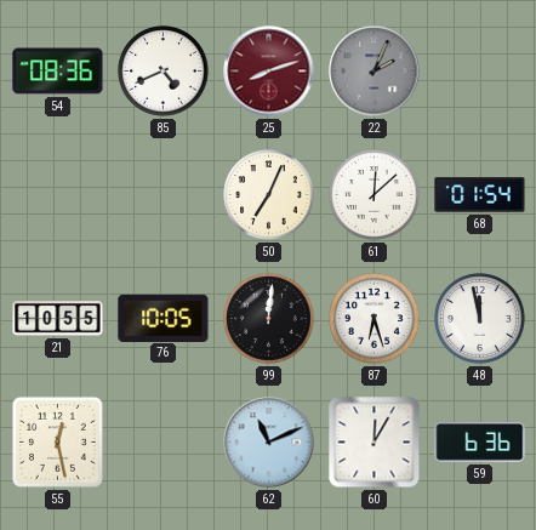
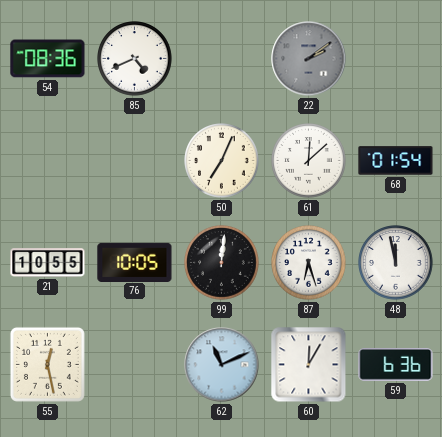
25: 8:12 -> none (269, 72)
22: 2:04 -> 2:09 (309, 59)
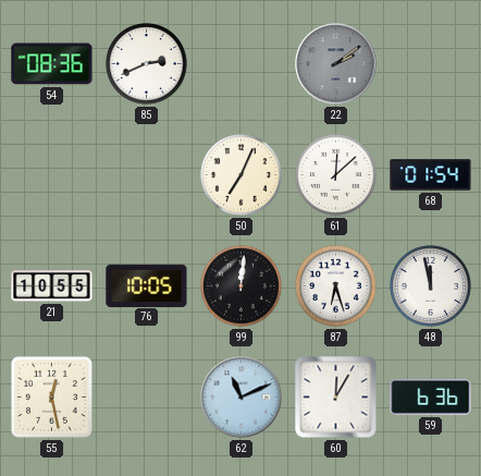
85: 4:41 -> 2:41 (147, 64)
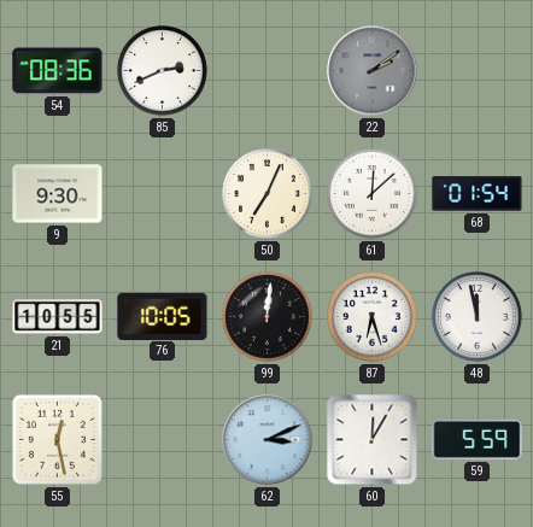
9: none -> 9:30 (58, 194)
62: 11:11 -> 3:11 (268, 440)
59: 6:36 -> 5:59 (478, 440)
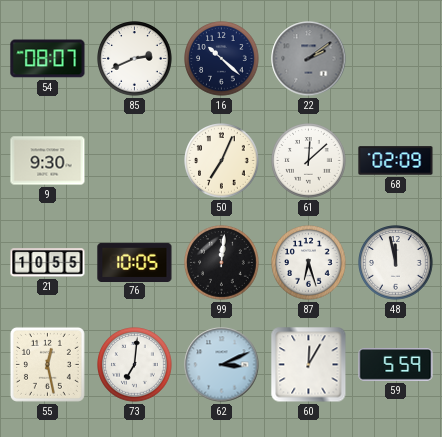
54: 08:36 -> 08:07 (48, 59)
16: none -> 10:22 (222, 59)
68: 01:54 -> 02:09 (396, 161)
73: none -> 7:01 (135, 365)
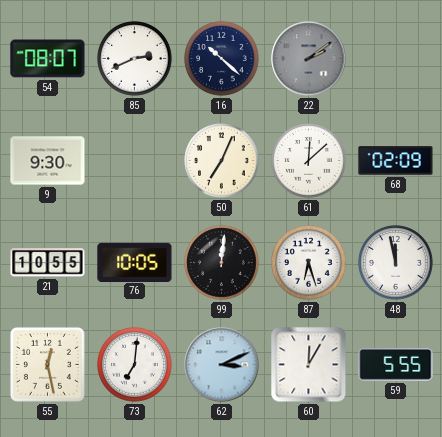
59: 5:59 -> 5:55 (396, 365)
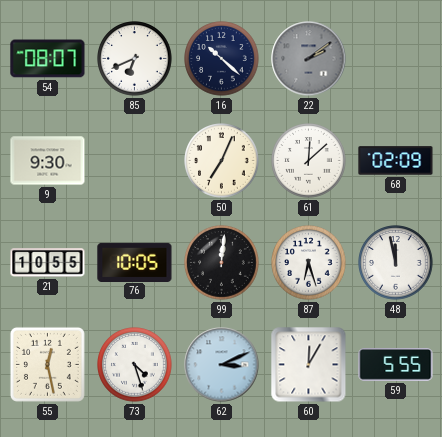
85: 2:41 -> 6:41 (135, 59)
73: 7:01 -> 4:27 (135, 365)
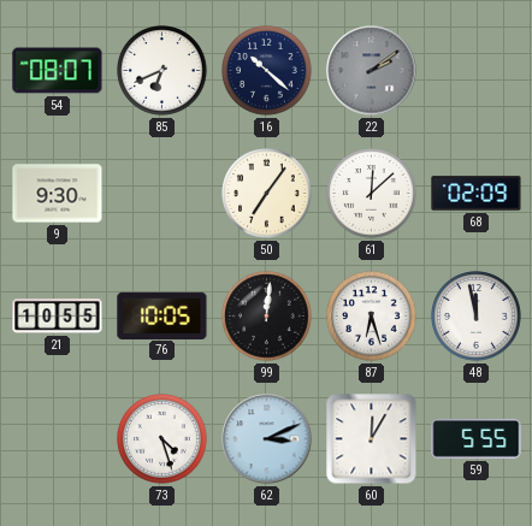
50: 7:04 -> 7:06 (267, 194)
55: 12:28 -> none (47, 364)
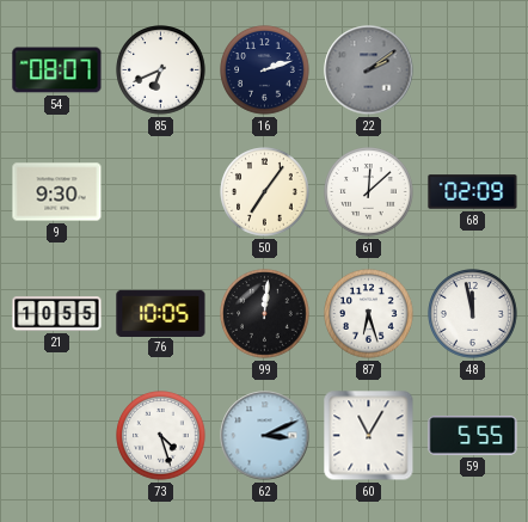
16: 10:22 -> 2:12 (265, 70)
60: 12:05 -> 11:05 (369, 436)
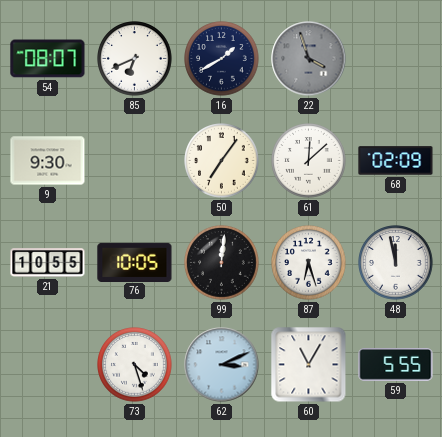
16: 2:12 -> 1:40 (222, 59)
22: 2:09 -> 3:57 (309, 59)
